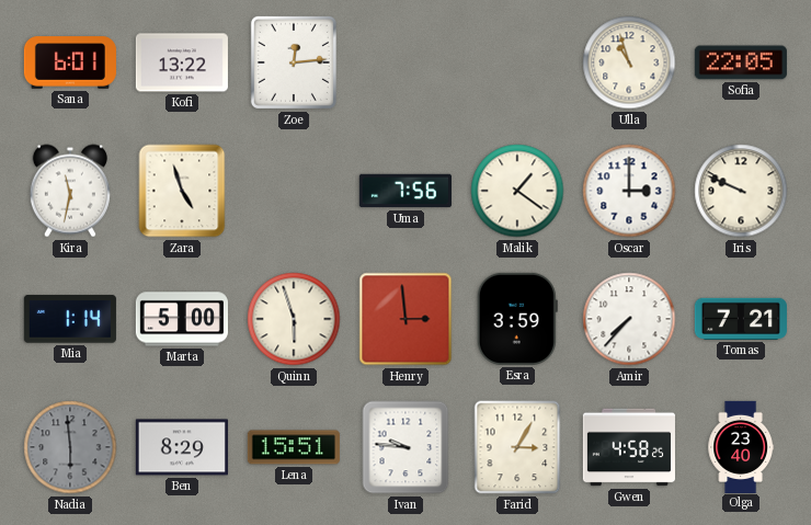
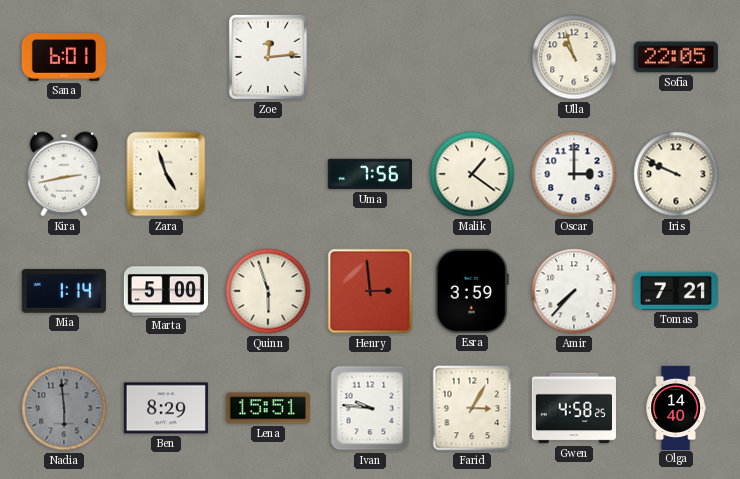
Kofi: 13:22 -> none (182, 62)
Kira: 11:32 -> 2:43 (64, 174)
Olga: 23:40 -> 14:40 (676, 407)
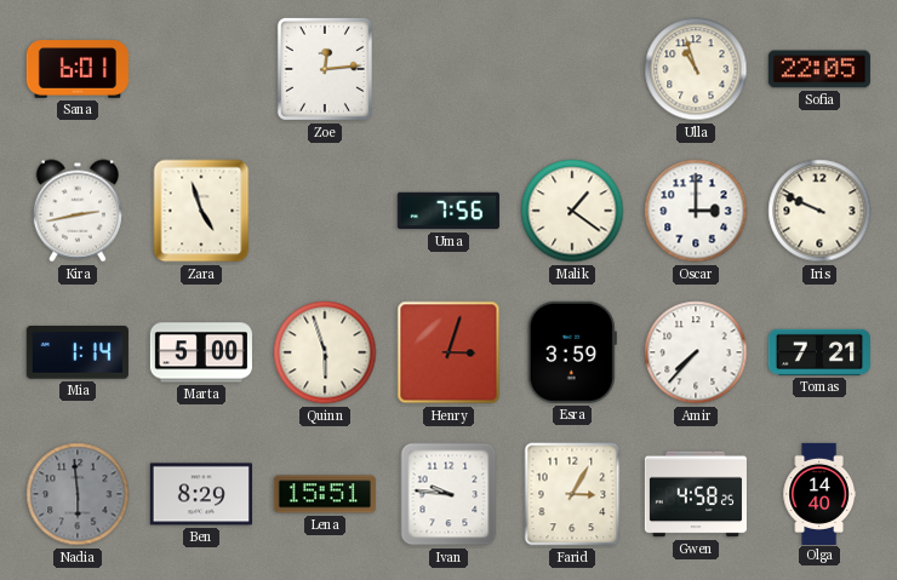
Henry: 2:59 -> 3:03 (448, 352)
